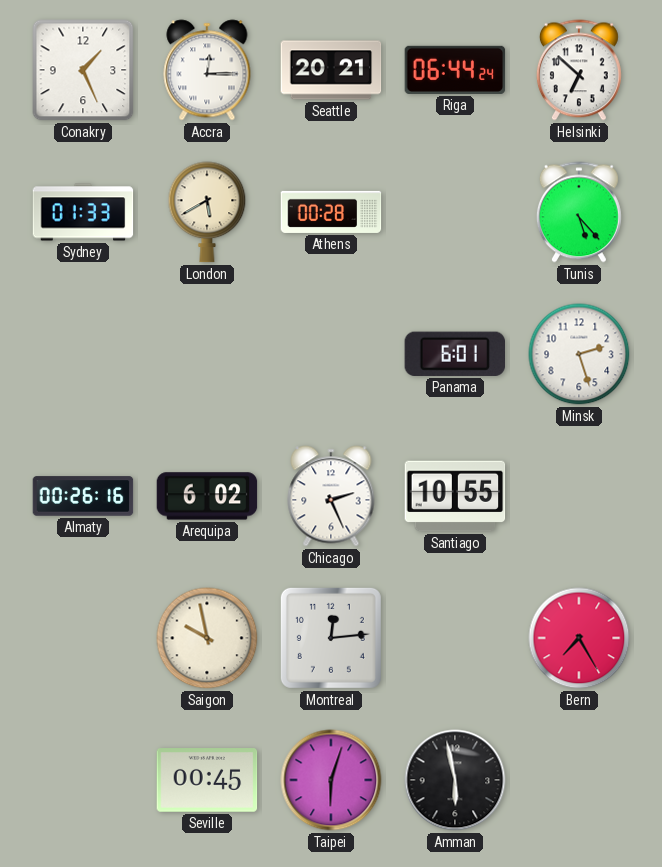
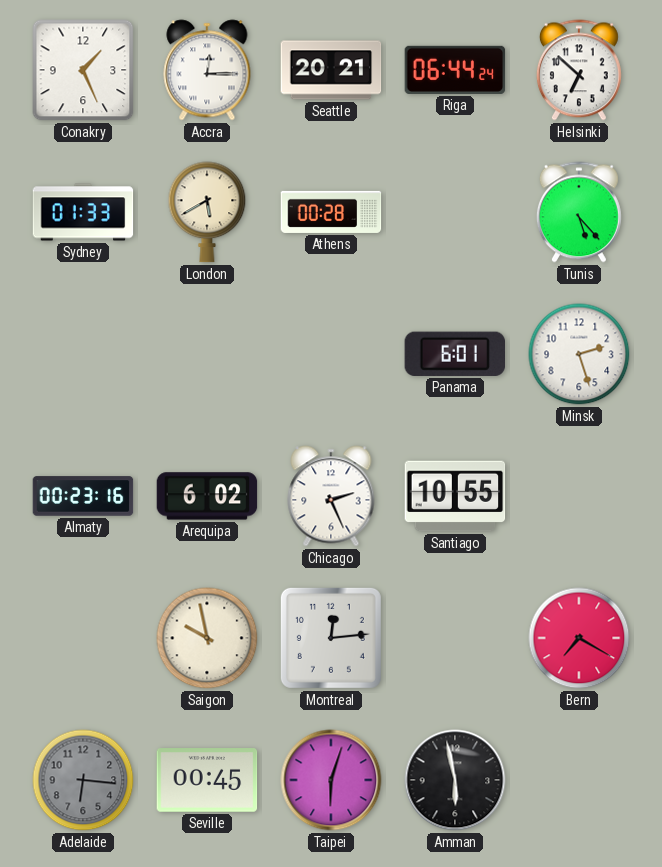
Almaty: 00:26 -> 00:23 (83, 496)
Bern: 7:25 -> 7:20 (579, 638)
Adelaide: none -> 6:16 (83, 780)
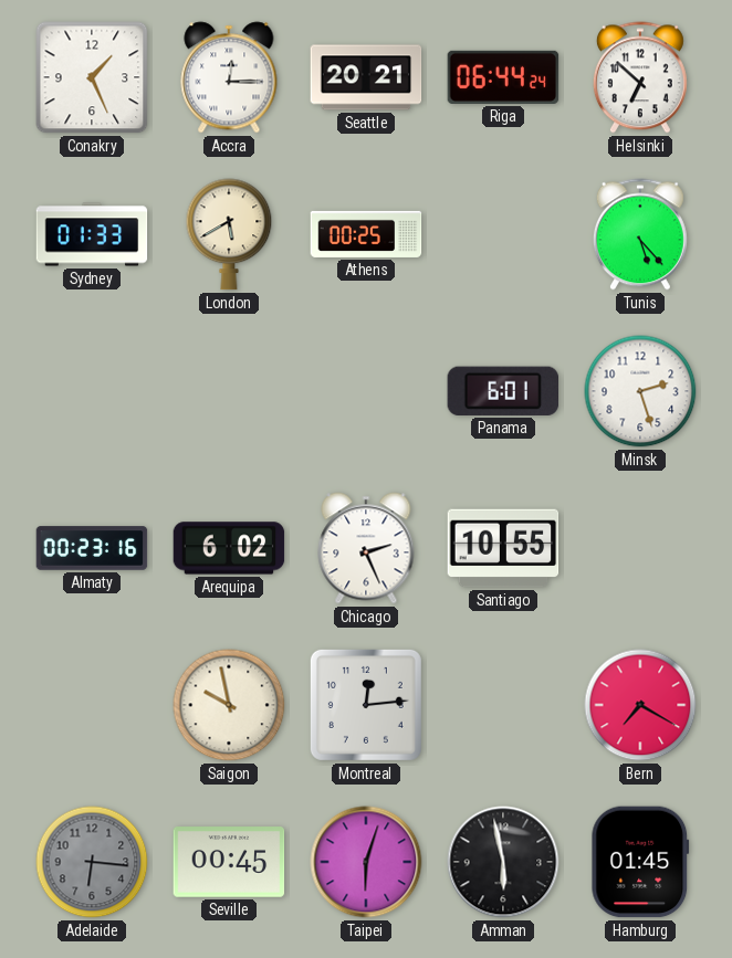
Athens: 00:28 -> 00:25 (366, 234)
Hamburg: none -> 01:45 (640, 862)
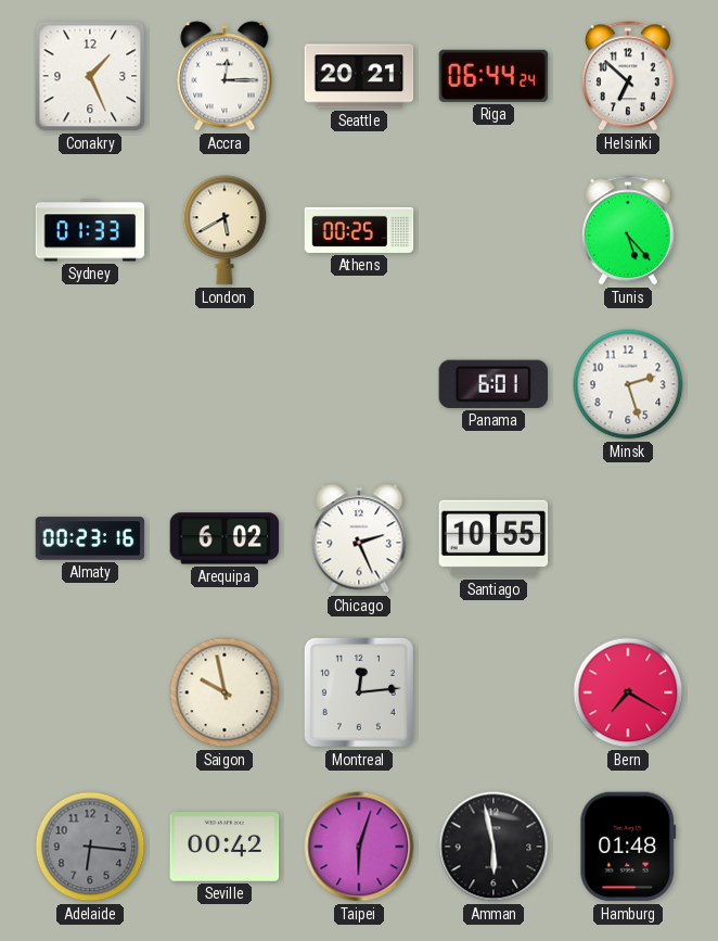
Seville: 00:45 -> 00:42 (225, 847)
Hamburg: 01:45 -> 01:48 (628, 847)
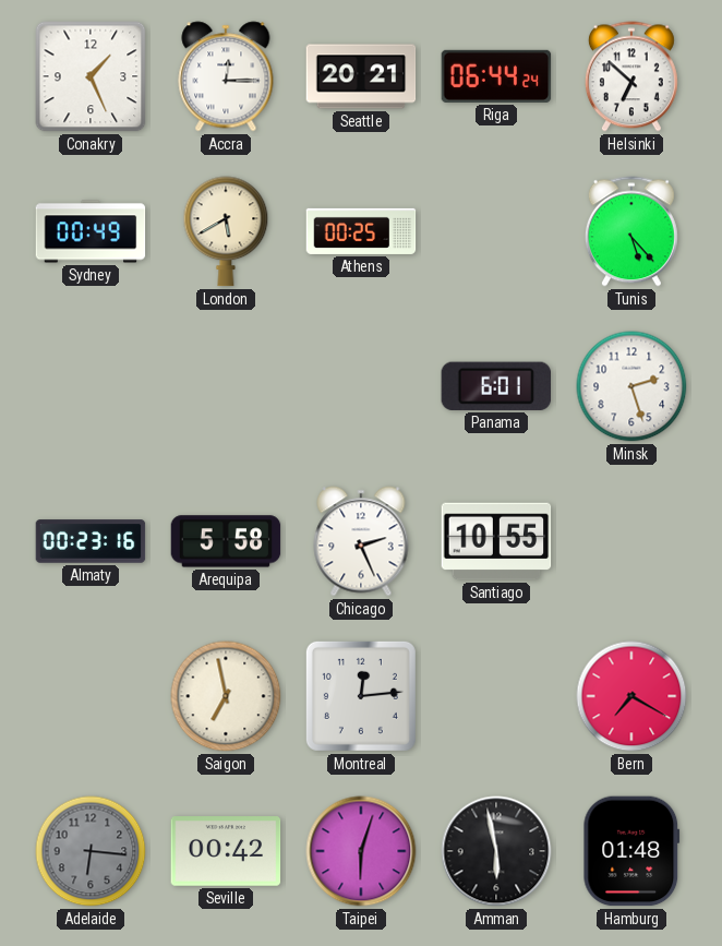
Sydney: 01:33 -> 00:49 (91, 231)
Arequipa: 6:02 -> 5:58 (226, 541)
Saigon: 9:58 -> 6:58 (226, 696)
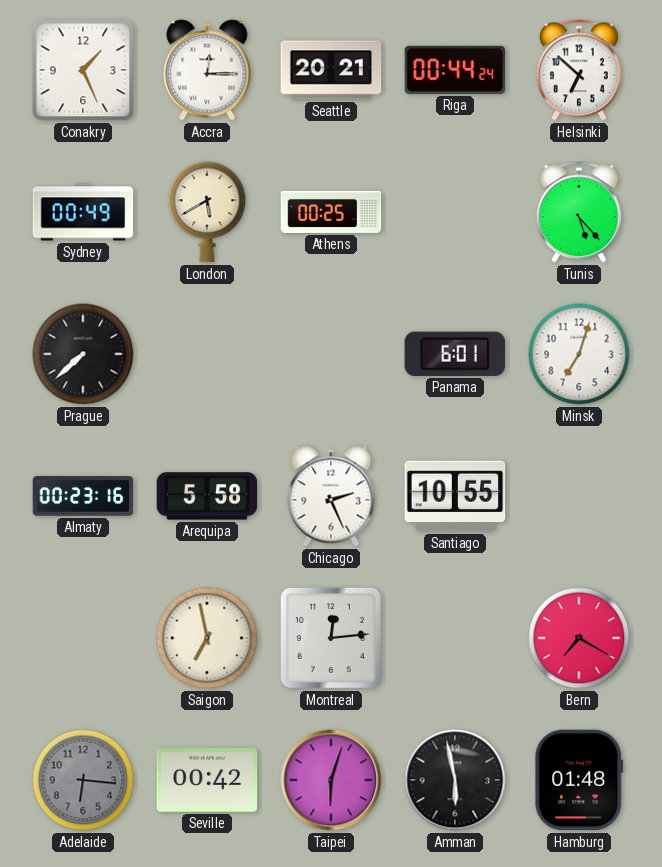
Riga: 06:44 -> 00:44 (455, 70)
Prague: none -> 7:38 (83, 354)
Minsk: 2:27 -> 7:03 (579, 354)
